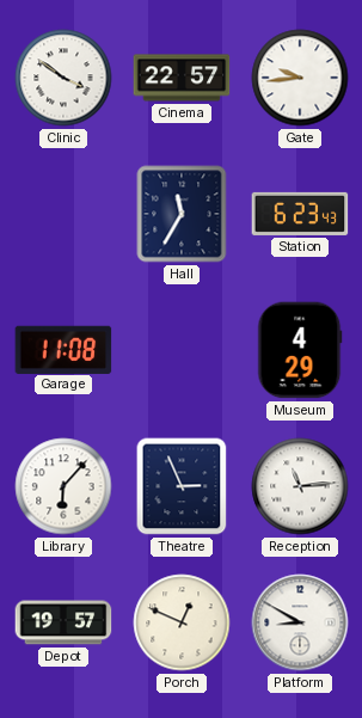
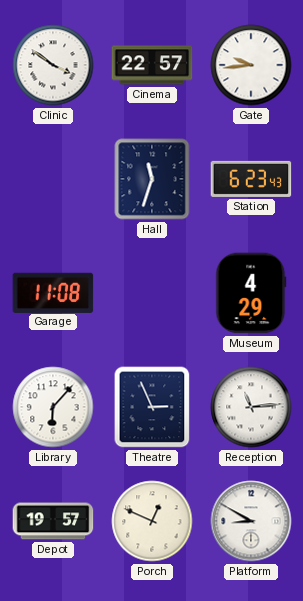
Hall: 11:35 -> 11:33 (152, 179)
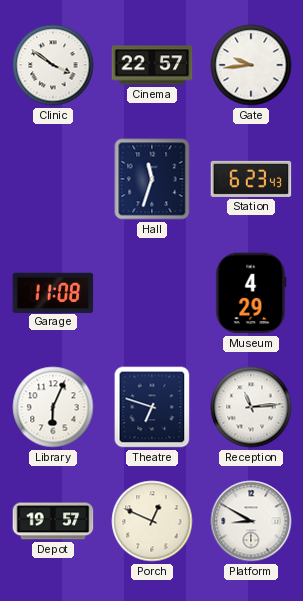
Library: 6:07 -> 6:04 (53, 407)
Theatre: 2:56 -> 6:48 (152, 407)
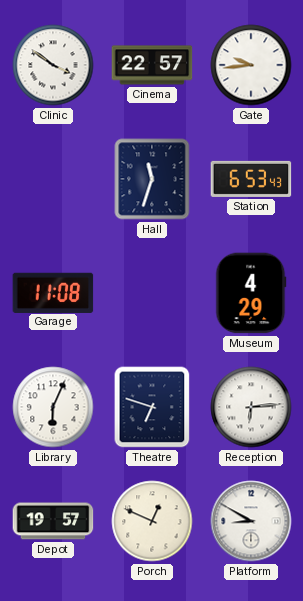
Station: 6:23 -> 6:53 (251, 179)
Reception: 11:14 -> 6:14 (251, 407)
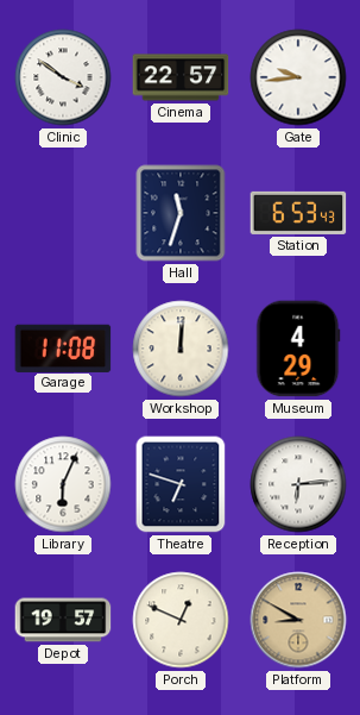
Workshop: none -> 12:01 (181, 349)
Platform dial: white -> champagne (298, 620)
